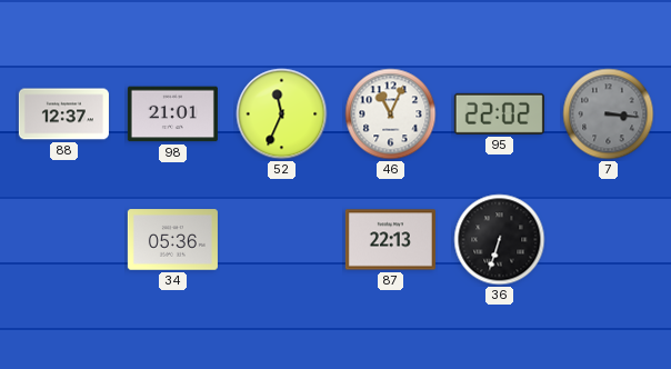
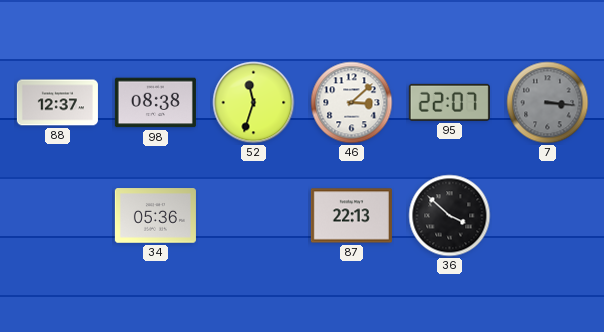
98: 21:01 -> 08:38 (155, 103)
52: 11:34 -> 11:33 (254, 103)
46: 11:04 -> 3:08 (352, 103)
95: 22:02 -> 22:07 (449, 102)
36: 6:33 -> 3:52 (450, 216)
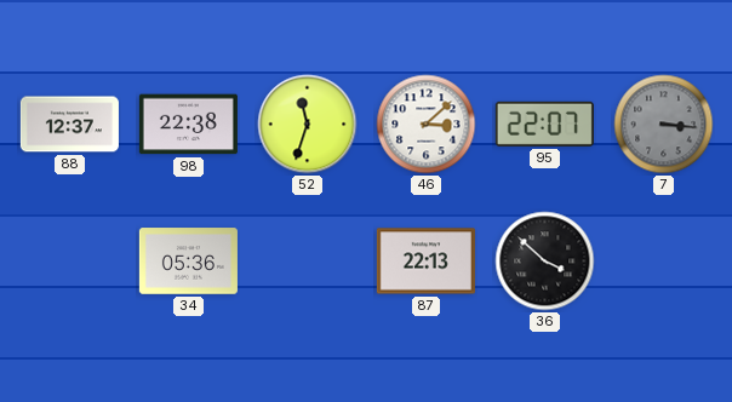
98: 08:38 -> 22:38 (188, 125)
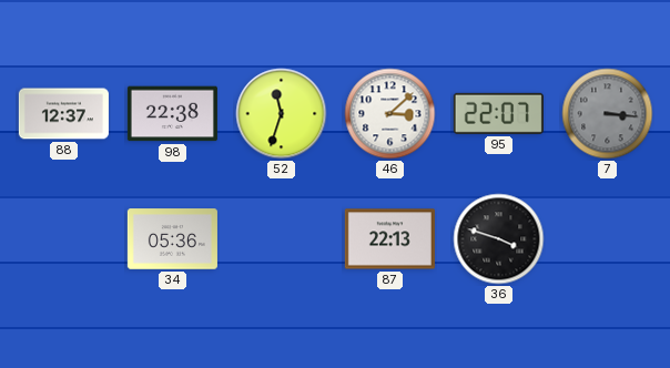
36: 3:52 -> 3:48 (499, 239)
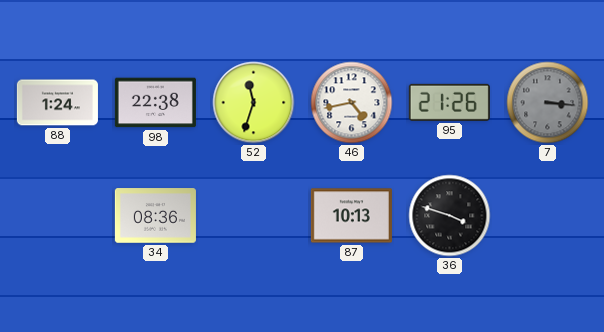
88: 12:37 -> 1:24 (57, 103)
46: 3:08 -> 4:43 (352, 103)
95: 22:07 -> 21:26 (449, 102)
34: 05:36 -> 08:36 (155, 216)
87: 22:13 -> 10:13 (351, 216)
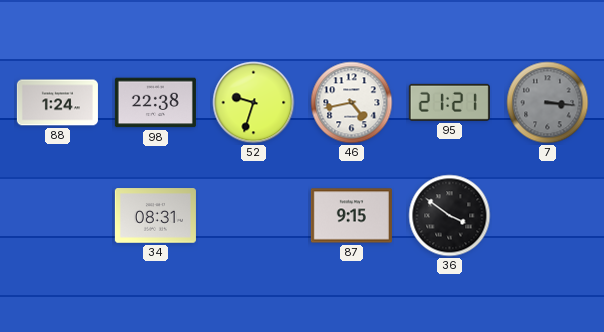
52: 11:33 -> 9:33 (254, 103)
95: 21:26 -> 21:21 (449, 102)
34: 08:36 -> 08:31 (155, 216)
87: 10:13 -> 9:15 (351, 216)
36: 3:48 -> 3:51 (450, 216)
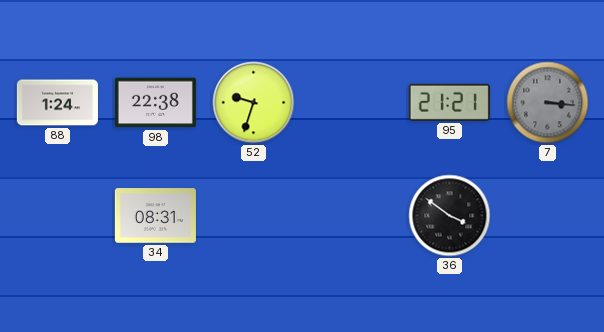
46: 4:43 -> none (352, 103)
87: 9:15 -> none (351, 216)
